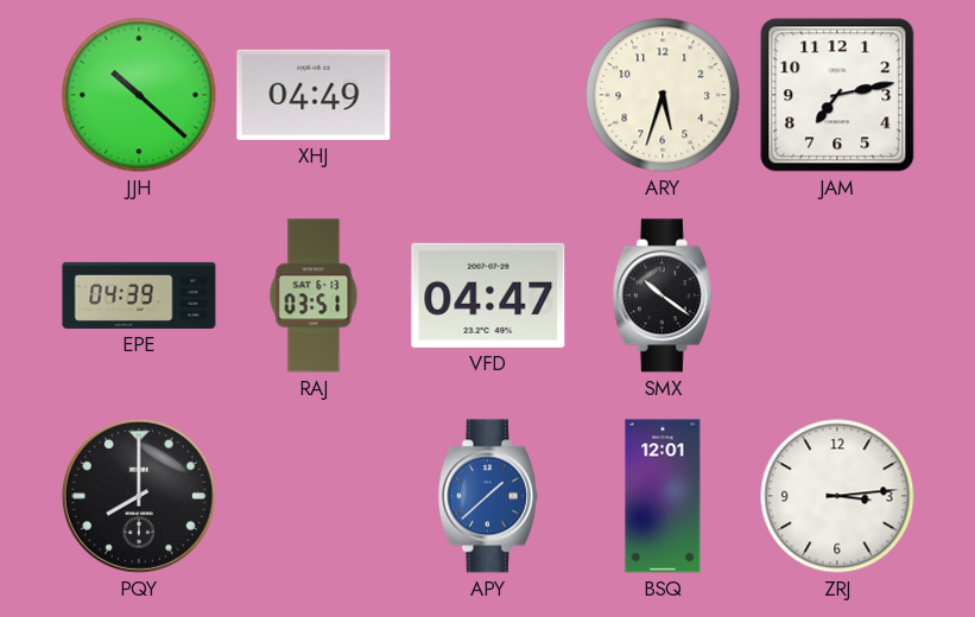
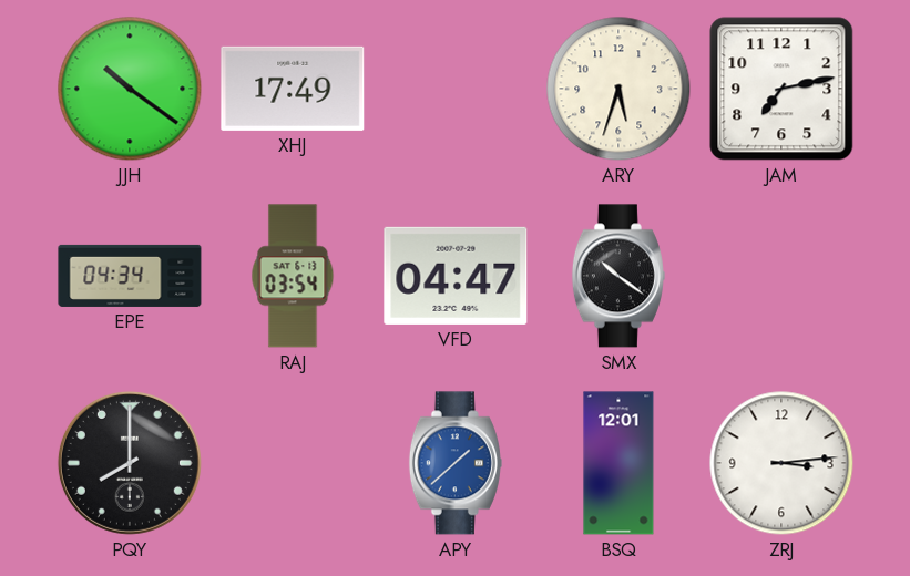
JJH: 10:22 -> 10:21 (130, 89)
XHJ: 04:49 -> 17:49 (293, 89)
EPE: 04:39 -> 04:34 (130, 276)
RAJ: 03:51 -> 03:54 (293, 276)
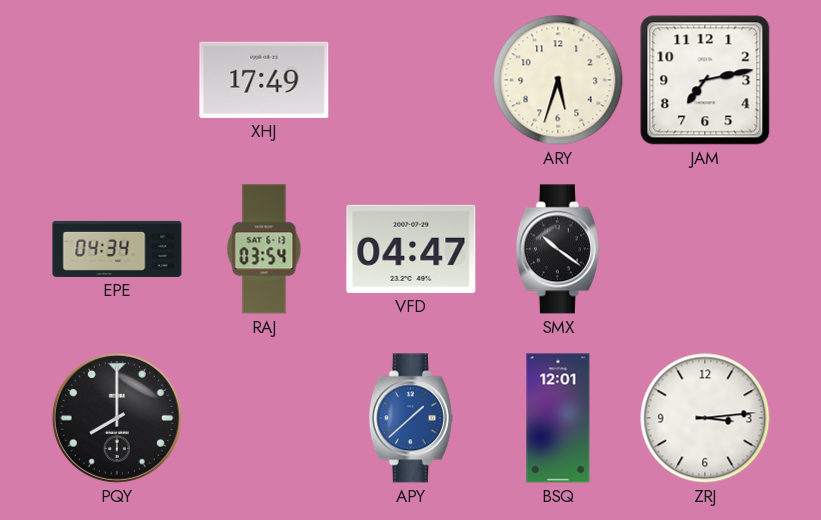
JJH: 10:21 -> none (130, 89)
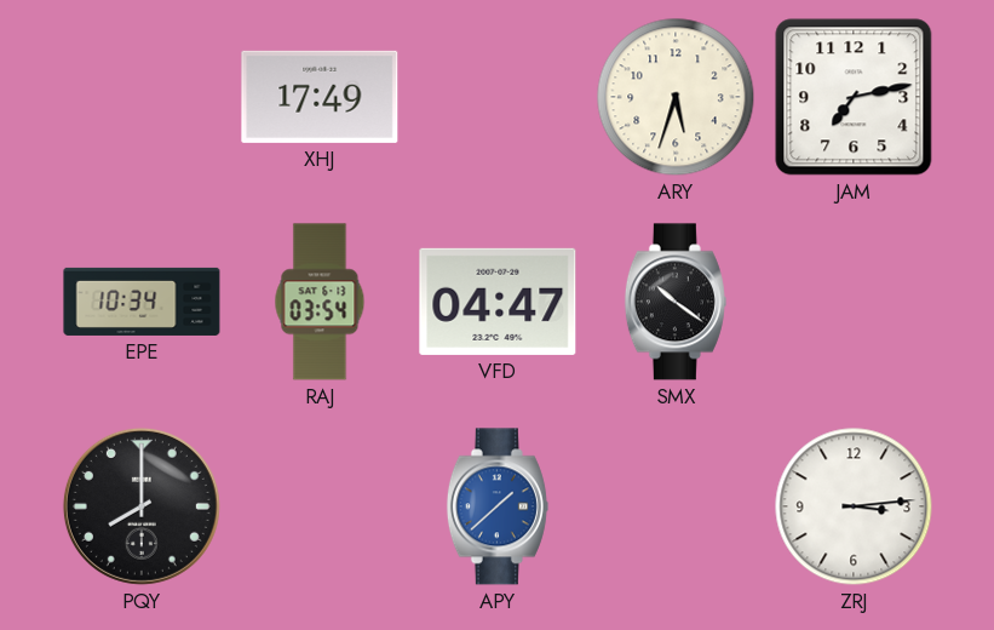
EPE: 04:34 -> 10:34 (142, 302)
BSQ: 12:01 -> none (558, 418)
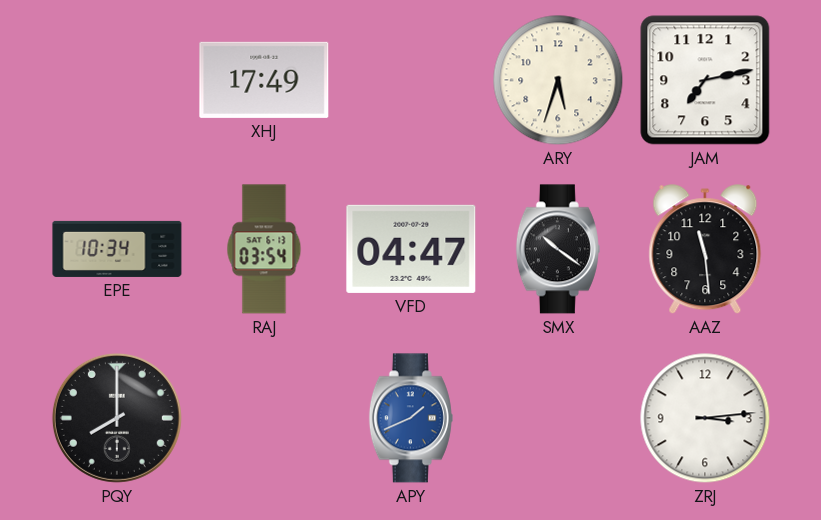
AAZ: none -> 11:29 (705, 250)
APY: 1:38 -> 1:41 (411, 418)
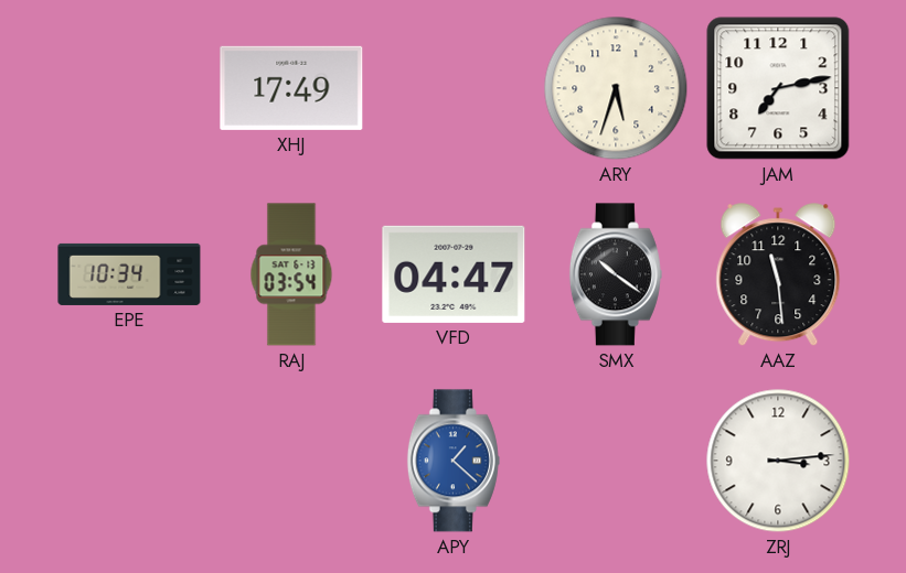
PQY: 8:00 -> none (117, 418)
APY: 1:41 -> 1:22 (454, 461)
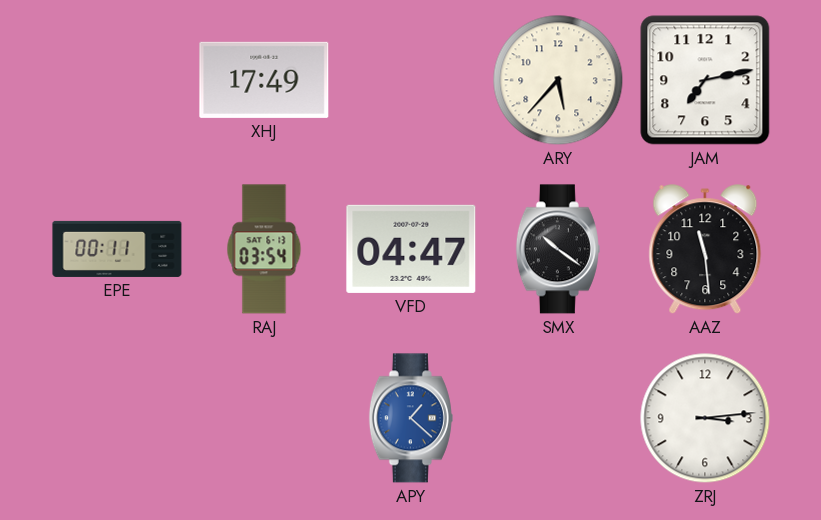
ARY: 5:33 -> 5:37 (558, 80)
EPE: 10:34 -> 00:11 (117, 249)
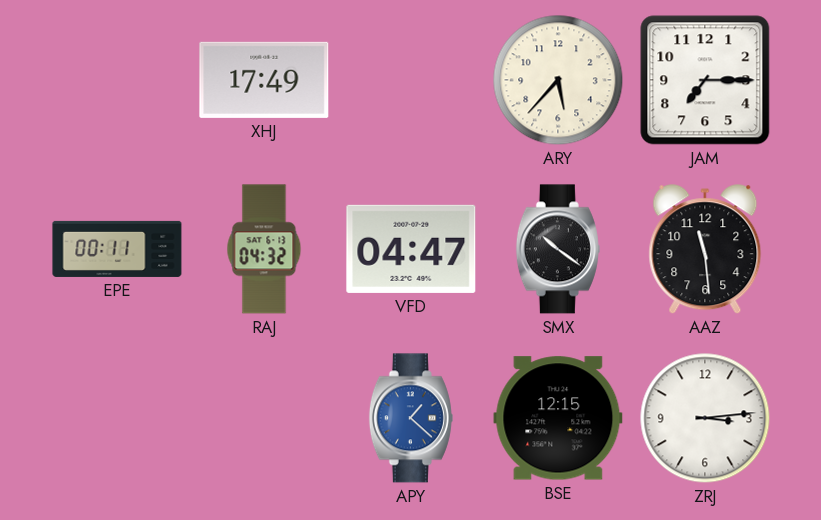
JAM: 7:13 -> 7:15 (705, 80)
RAJ: 03:54 -> 04:32 (264, 249)
BSE: none -> 12:15 (558, 418)
